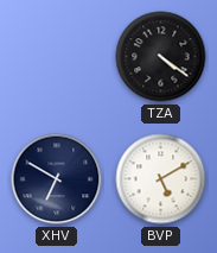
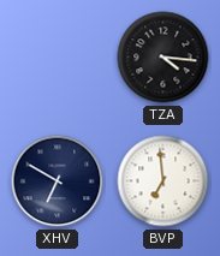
TZA: 4:21 -> 4:16 (163, 58)
BVP: 5:10 -> 6:59 (163, 181)
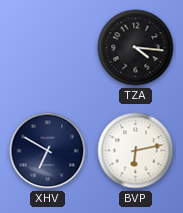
BVP: 6:59 -> 6:13 (136, 151)
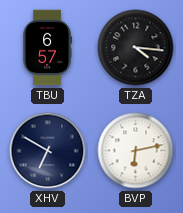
TBU: none -> 6:57 (47, 48)
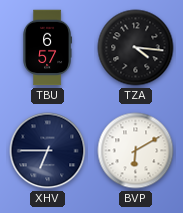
XHV: 6:50 -> 6:45 (48, 151)
BVP: 6:13 -> 6:10 (136, 151)
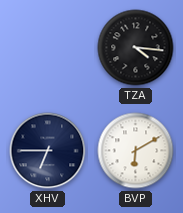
TBU: 6:57 -> none (47, 48)
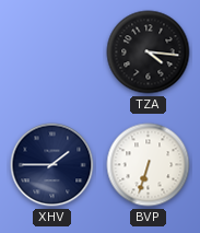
XHV: 6:45 -> 1:45 (52, 165)
BVP: 6:10 -> 6:33 (149, 165)
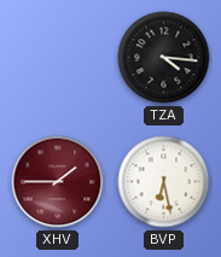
XHV dial: navy -> burgundy (58, 182)
BVP: 6:33 -> 6:28 (164, 182)
